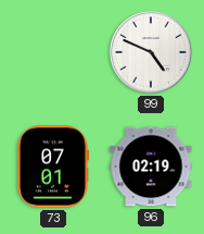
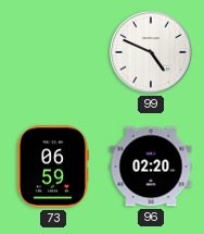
73: 07:01 -> 06:59 (52, 167)
96: 02:19 -> 02:20 (151, 167)
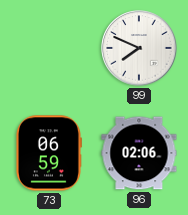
99: 4:49 -> 7:49 (139, 48)
96: 02:20 -> 02:06 (139, 153)
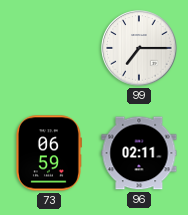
99: 7:49 -> 7:15 (139, 48)
96: 02:06 -> 02:11 (139, 153)
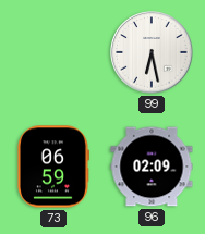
99: 7:15 -> 6:28 (152, 52)
96: 02:11 -> 02:09 (152, 167)
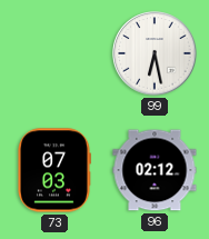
73: 06:59 -> 07:03 (53, 170)
96: 02:09 -> 02:12 (155, 170)
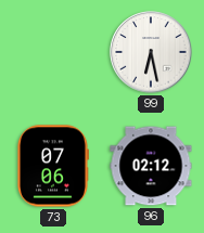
73: 07:03 -> 07:06 (52, 166)
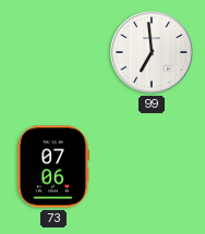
99: 6:28 -> 6:59 (152, 52)
96: 02:12 -> none (151, 166)
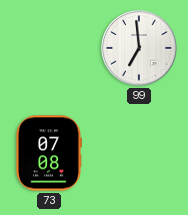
73: 07:06 -> 07:08 (48, 153)
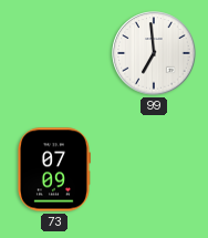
73: 07:08 -> 07:09 (53, 169)
